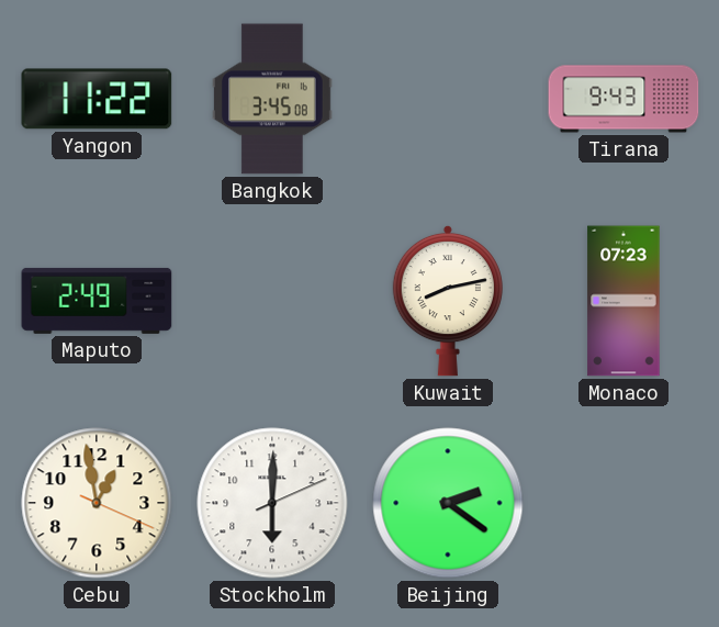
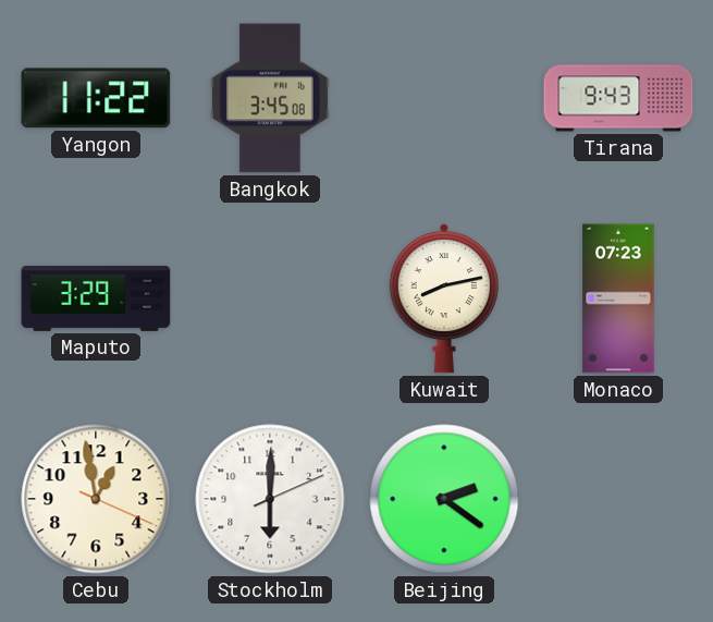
Maputo: 2:49 -> 3:29 (96, 298)
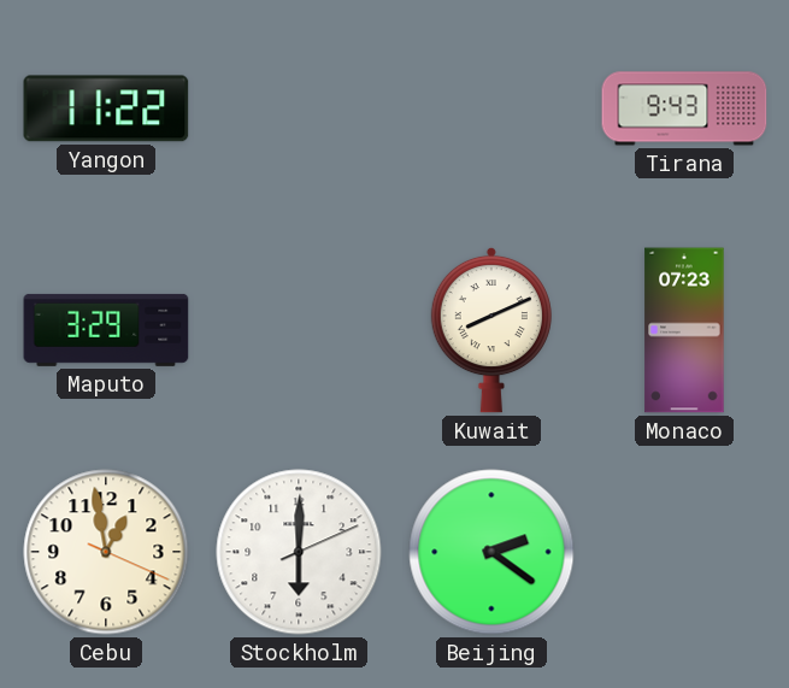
Bangkok: 3:45 -> none (271, 98)
Kuwait: 8:13 -> 8:11 (491, 330)
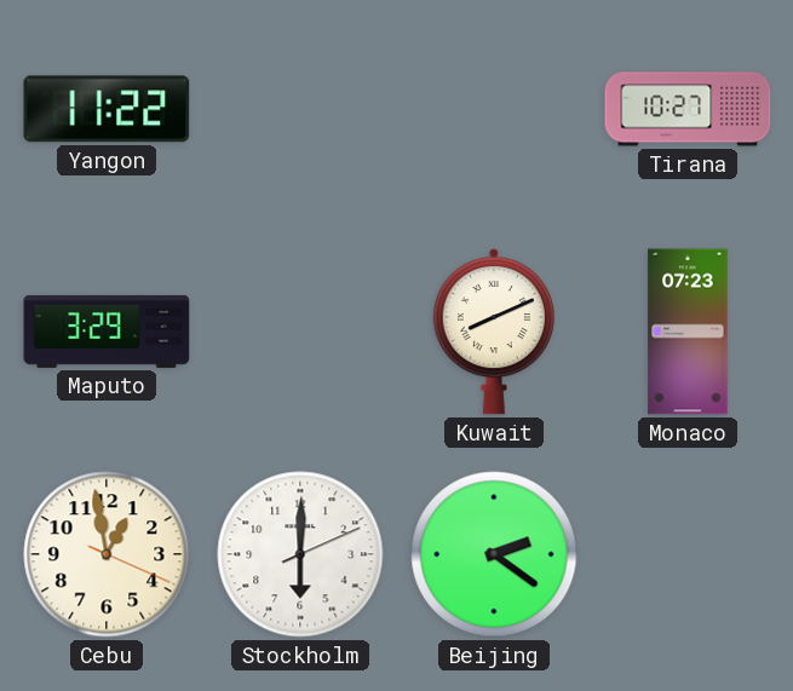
Tirana: 9:43 -> 10:27 (688, 109)
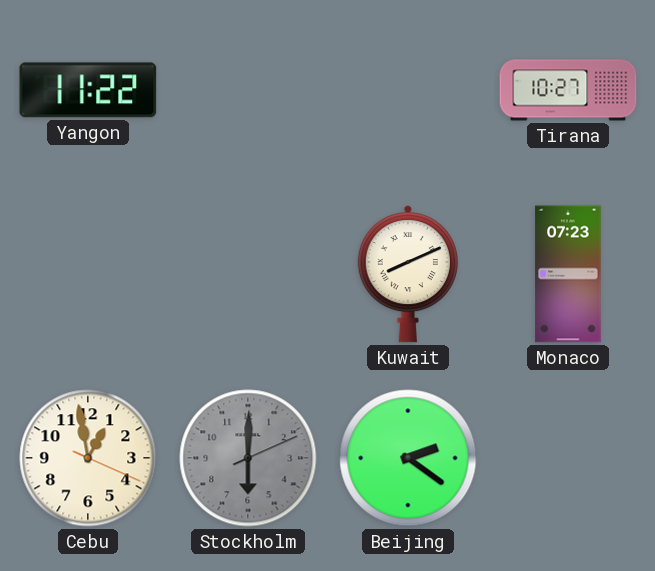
Maputo: 3:29 -> none (107, 332)
Stockholm dial: white -> grey (248, 458)
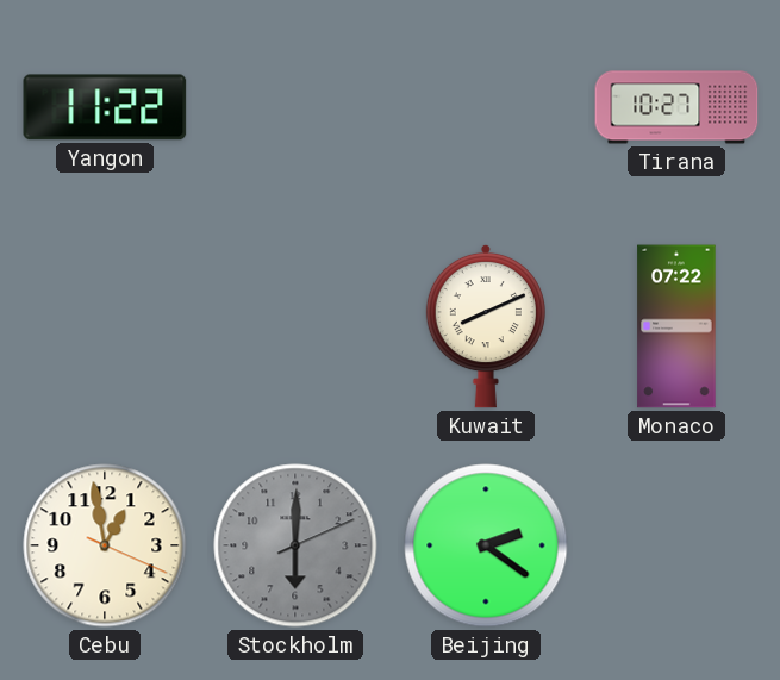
Monaco: 07:23 -> 07:22 (676, 326)
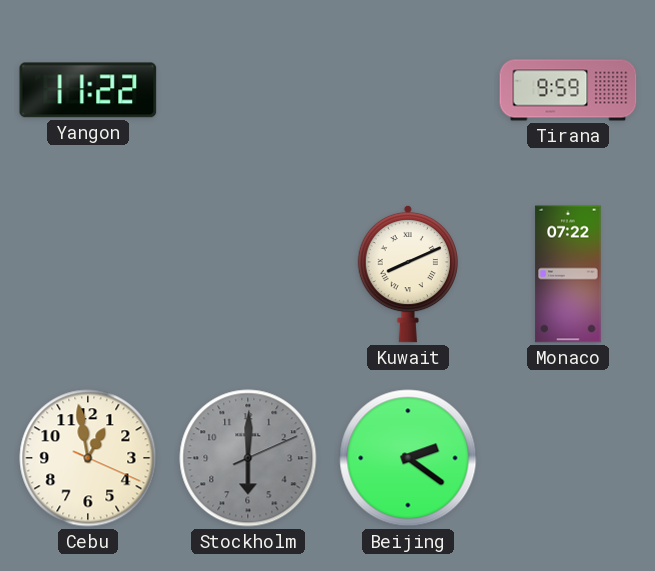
Tirana: 10:27 -> 9:59 (568, 90)
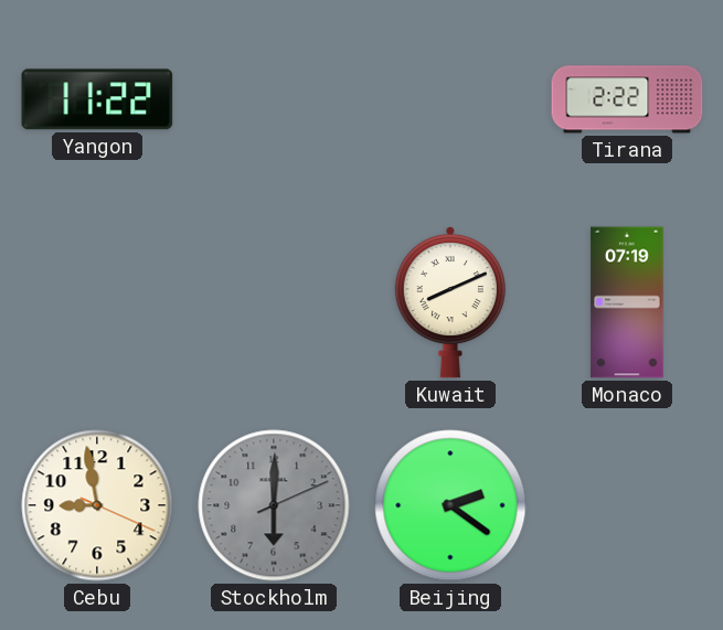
Tirana: 9:59 -> 2:22 (627, 99)
Monaco: 07:22 -> 07:19 (627, 302)
Cebu: 12:58 -> 8:58 (97, 505)
